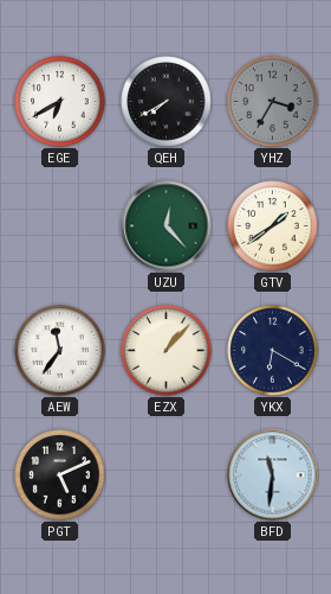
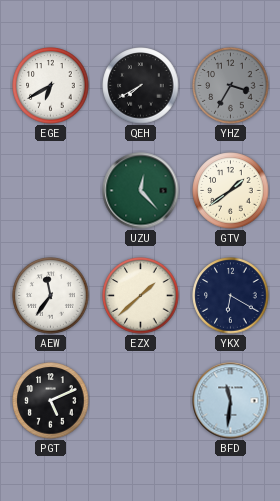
EZX: 1:07 -> 1:38 (141, 296)
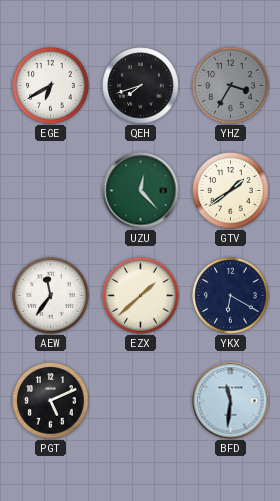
QEH: 7:40 -> 7:42 (141, 86)
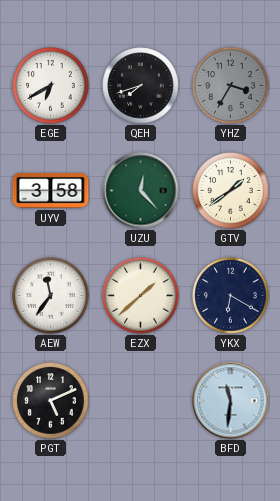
UYV: none -> 3:58 (51, 190)
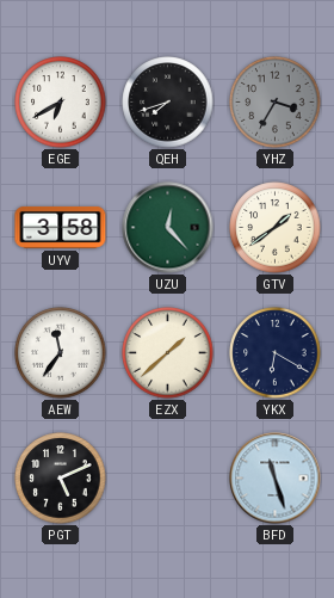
BFD: 11:31 -> 11:27 (276, 479)
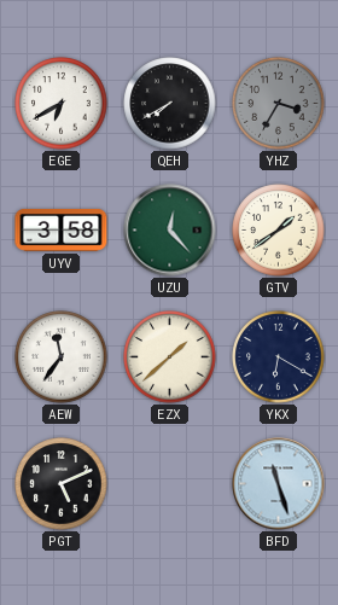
QEH: 7:42 -> 7:40 (170, 104)
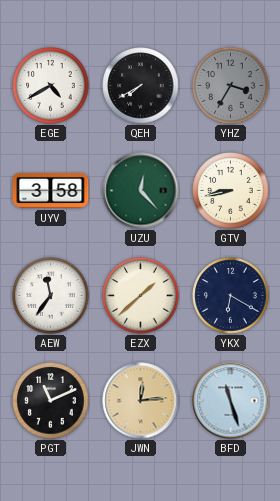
EGE: 6:40 -> 4:40 (51, 86)
GTV: 1:39 -> 8:43 (231, 191)
PGT: 5:11 -> 11:11 (51, 401)
JWN: none -> 12:14 (141, 401)
